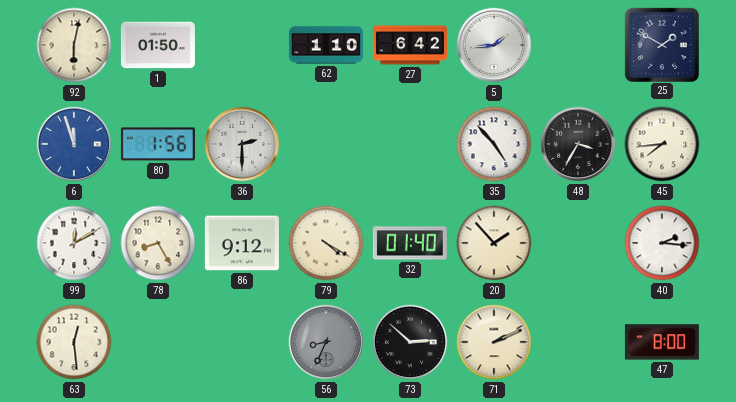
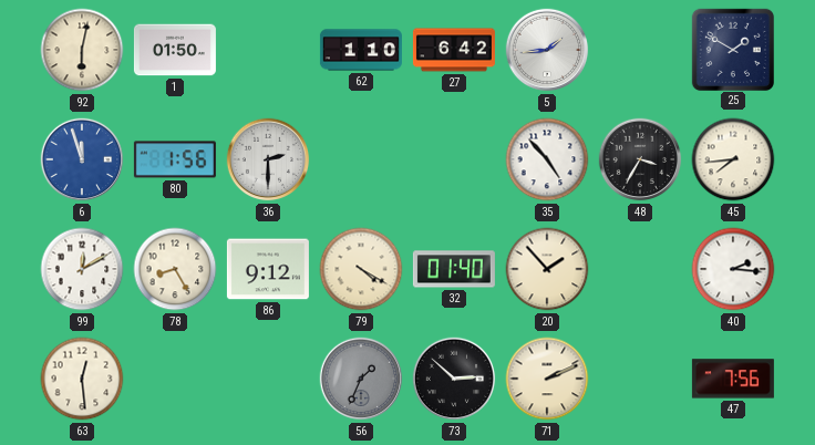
56: 8:34 -> 1:34 (361, 379)
47: 8:00 -> 7:56 (733, 379)
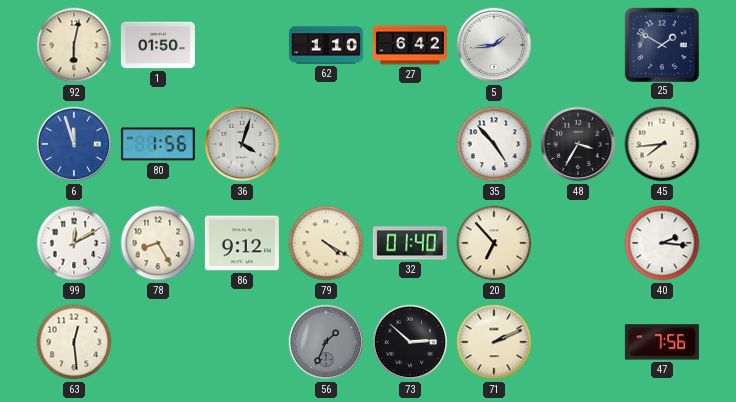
36: 2:30 -> 4:03 (242, 144)
20: 1:53 -> 6:53 (494, 243)
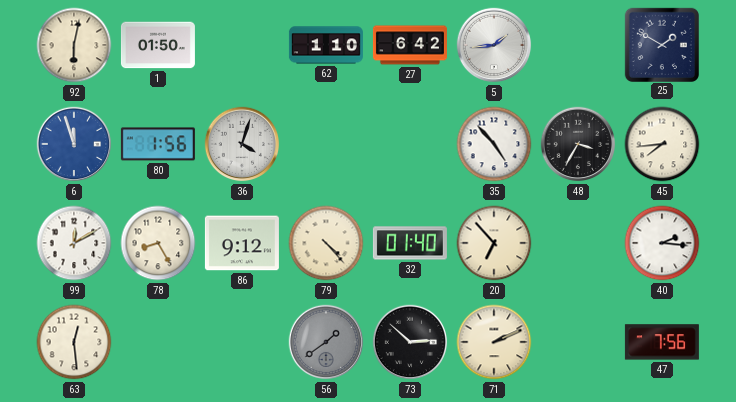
79: 4:20 -> 4:23 (326, 243)
56: 1:34 -> 1:39 (326, 342)
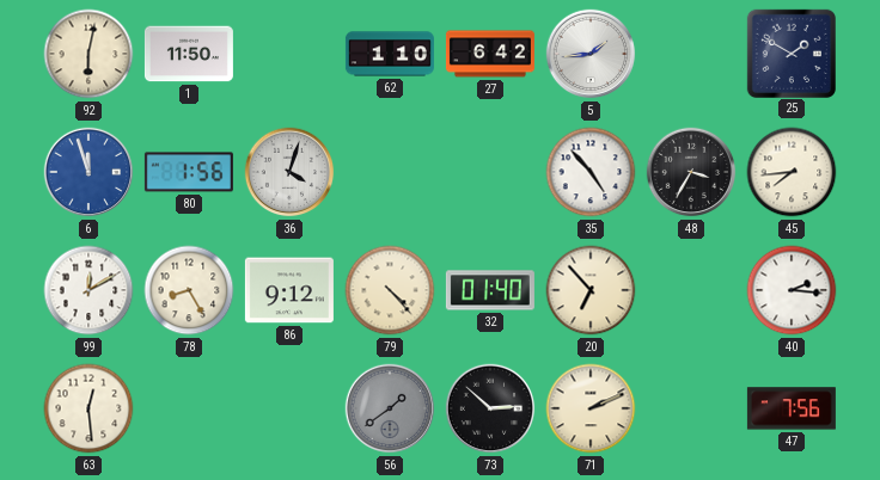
1: 01:50 -> 11:50 (189, 54)
